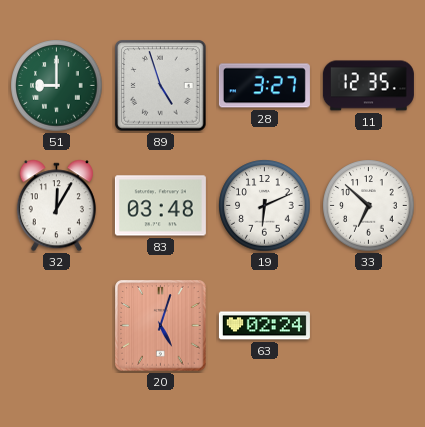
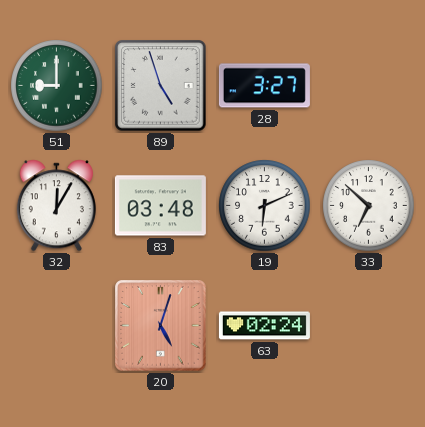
11: 12:35 -> none (368, 86)
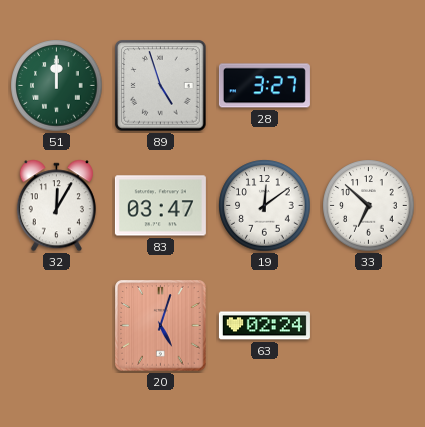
51: 9:00 -> 12:00 (57, 86)
83: 03:48 -> 03:47 (160, 206)
19: 6:11 -> 12:09 (265, 206)
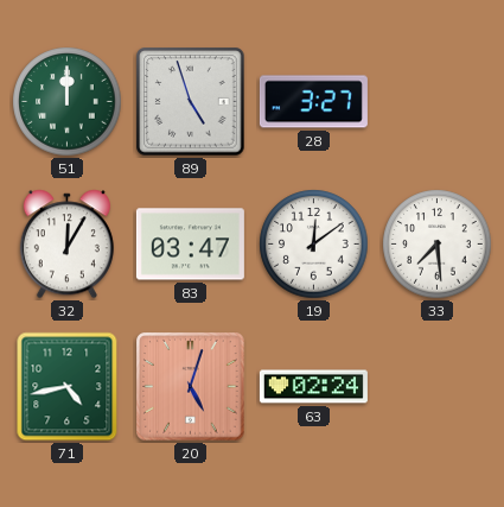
33: 6:52 -> 7:29 (438, 245)
71: none -> 4:43 (68, 387)
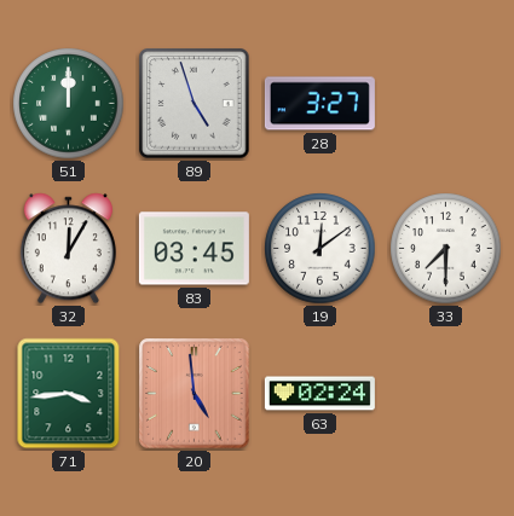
83: 03:47 -> 03:45 (194, 249)
33: 7:29 -> 7:30 (446, 249)
71: 4:43 -> 3:44 (69, 394)
20: 5:03 -> 4:59 (195, 394)
